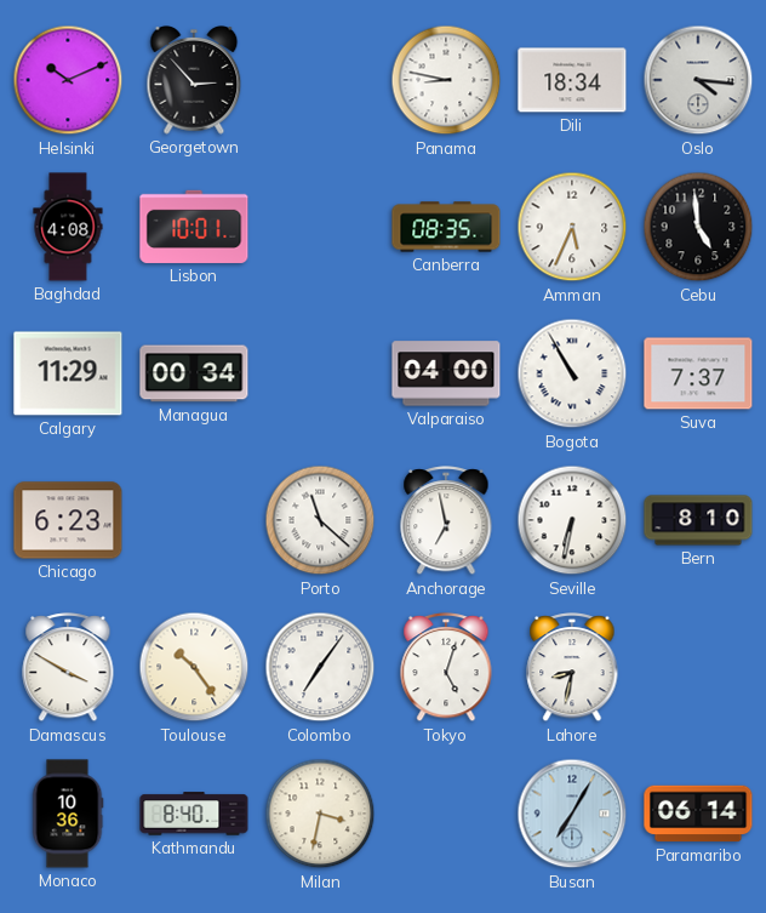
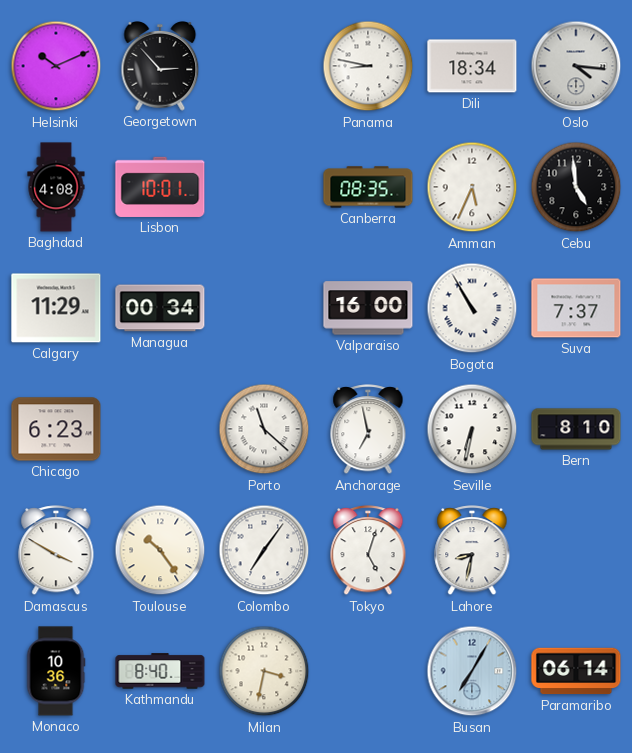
Valparaiso: 04:00 -> 16:00 (368, 308)
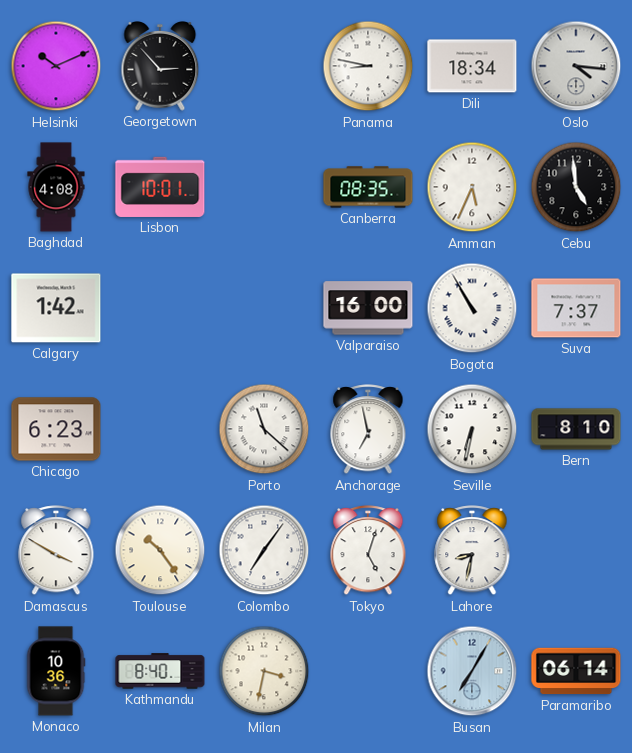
Calgary: 11:29 -> 1:42 (56, 308)
Managua: 00:34 -> none (160, 308)
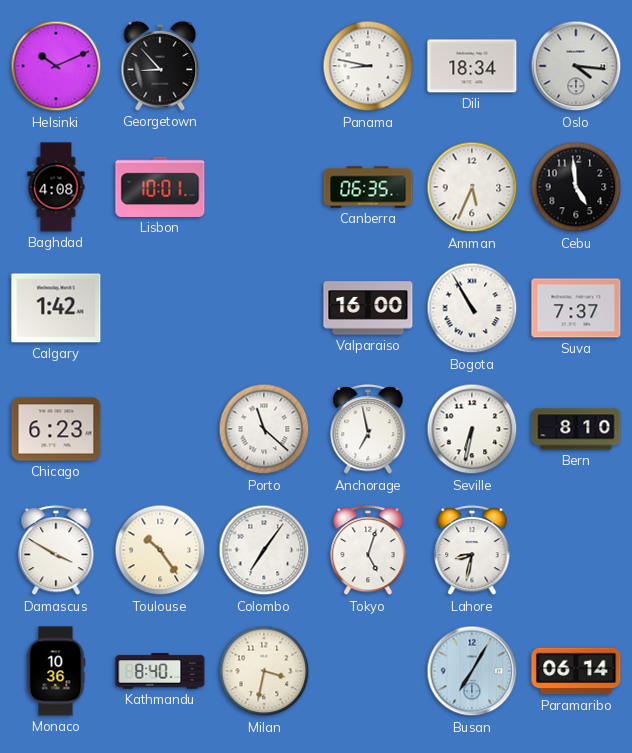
Georgetown: 2:53 -> 8:53 (160, 67)
Canberra: 08:35 -> 06:35 (368, 187)
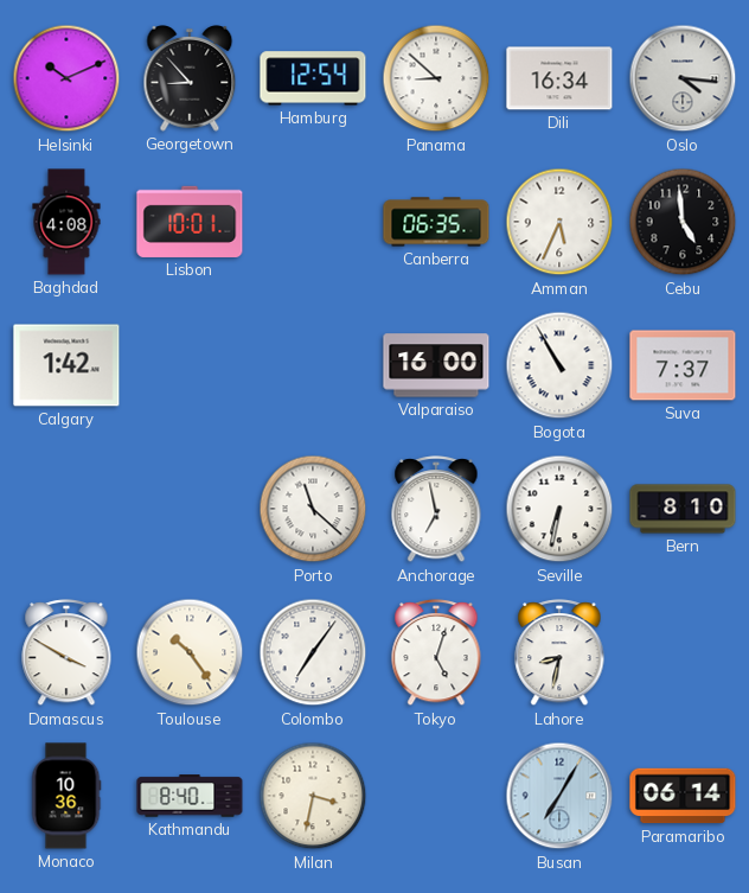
Hamburg: none -> 12:54 (313, 78)
Panama: 8:47 -> 8:52 (436, 78)
Dili: 18:34 -> 16:34 (559, 78)
Chicago: 6:23 -> none (56, 429)
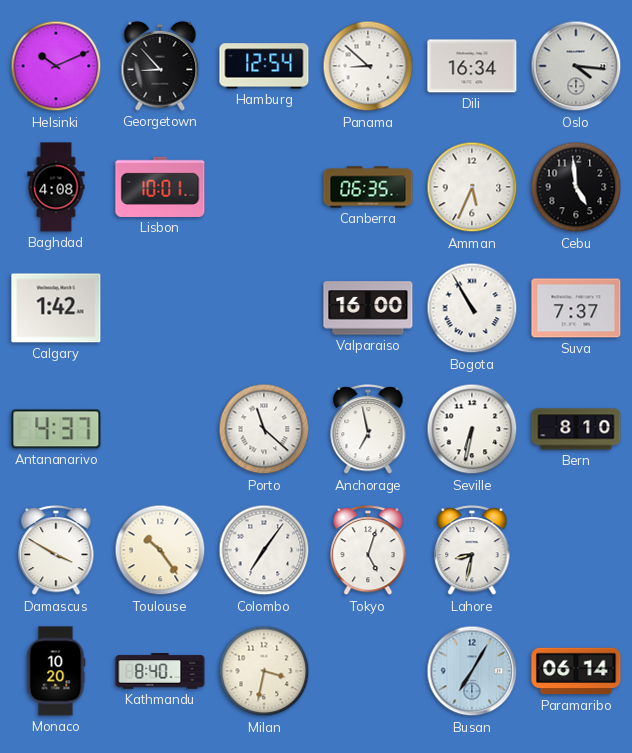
Antananarivo: none -> 4:37 (56, 429)
Monaco: 10:36 -> 10:20 (56, 671)
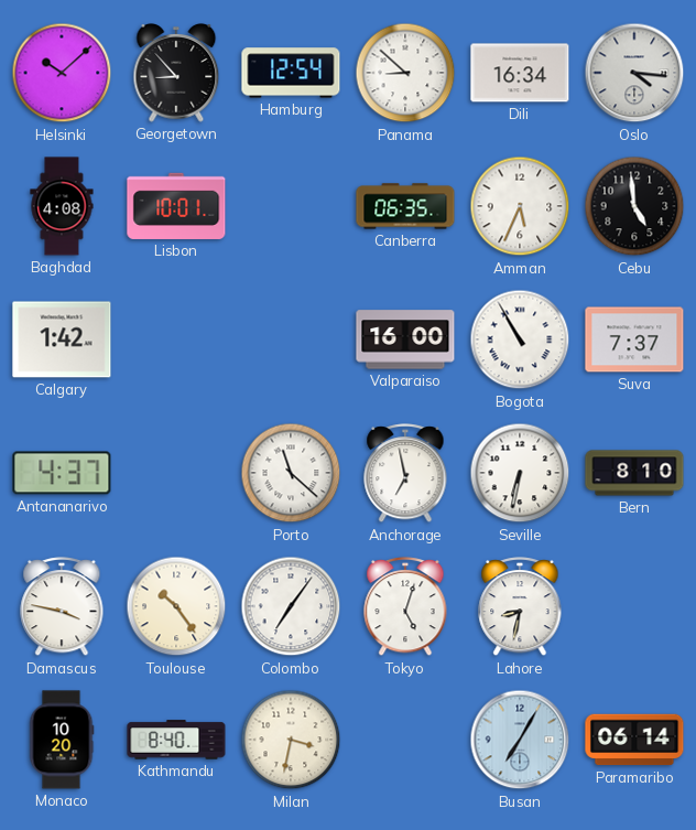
Helsinki: 10:11 -> 10:08 (62, 73)
Damascus: 3:50 -> 3:47 (62, 607)
